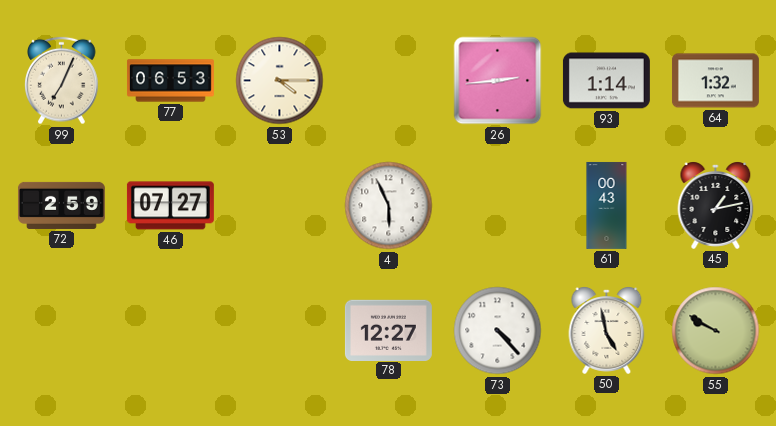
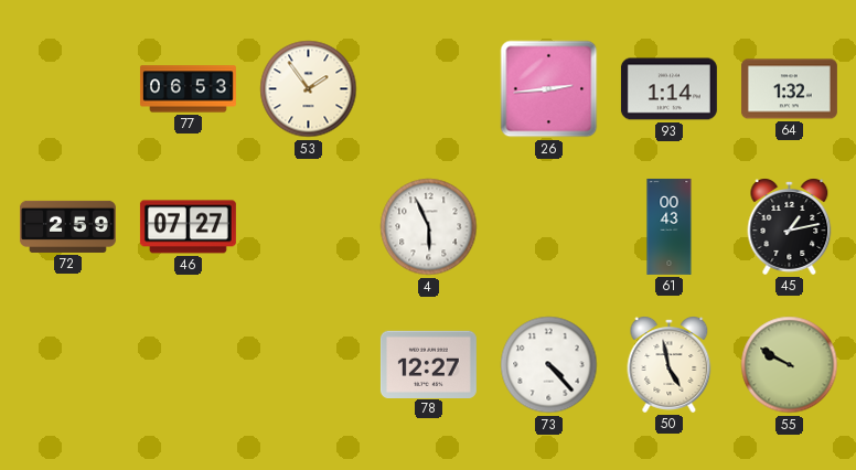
99: 7:04 -> none (62, 81)
53: 4:15 -> 1:54 (309, 89)
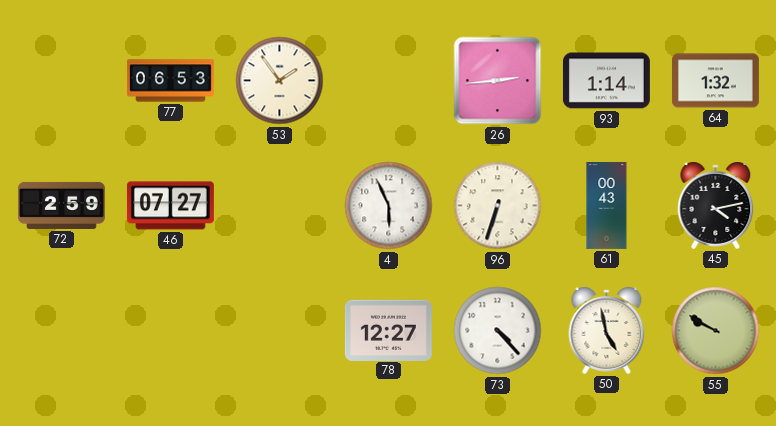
96: none -> 6:33 (498, 206)
45: 1:13 -> 4:13 (716, 205)
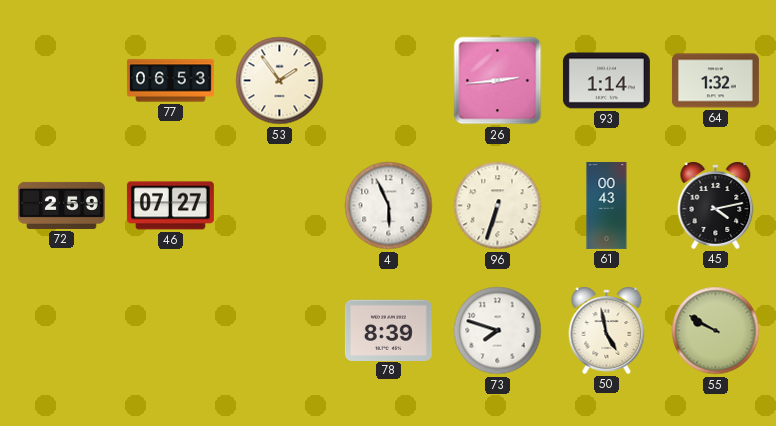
78: 12:27 -> 8:39 (388, 330)
73: 4:23 -> 7:48 (498, 331)
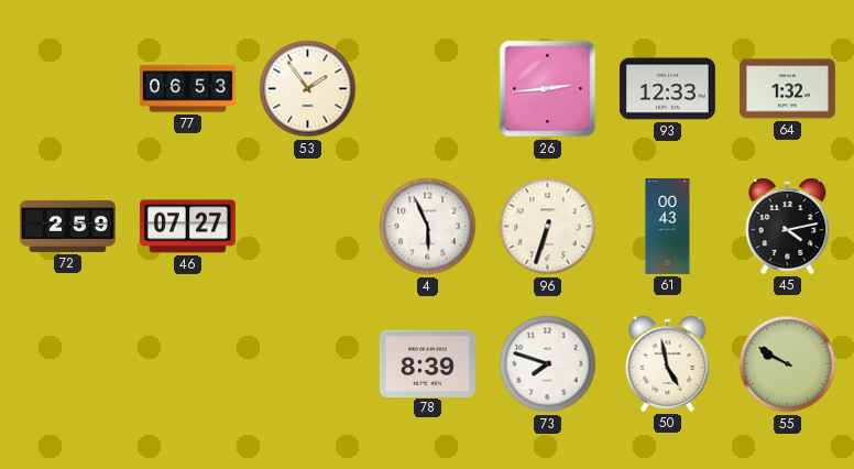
93: 1:14 -> 12:33 (667, 89)
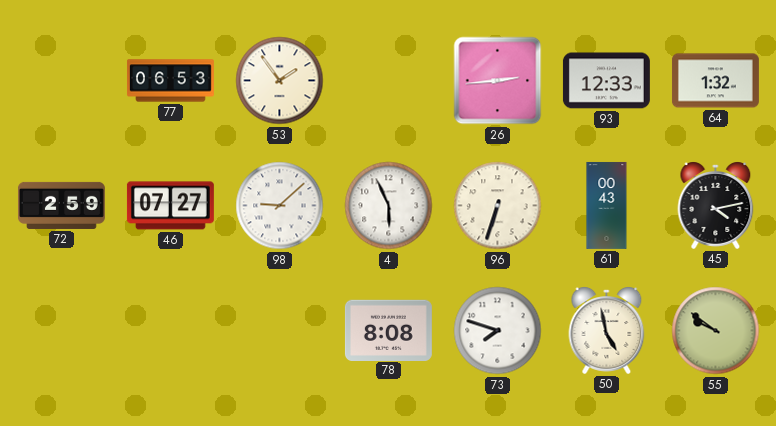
98: none -> 9:08 (280, 206)
78: 8:39 -> 8:08 (388, 330)
55: 9:50 -> 9:51 (716, 331)
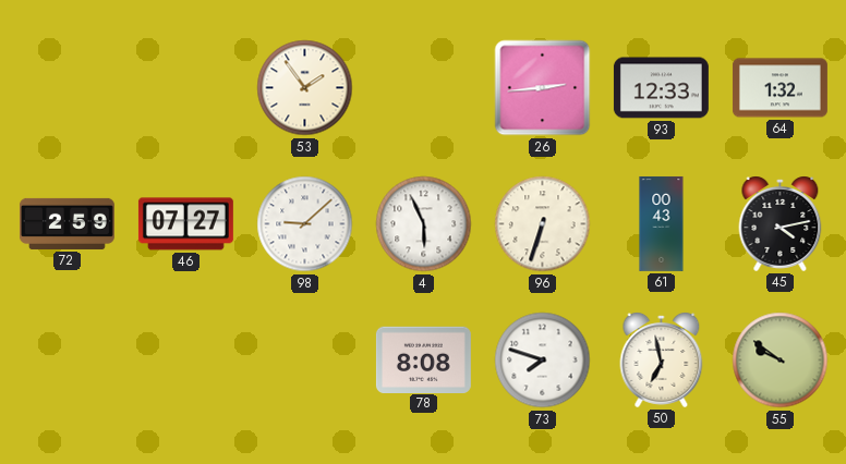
77: 06:53 -> none (170, 81)
50: 4:58 -> 6:58 (662, 359)
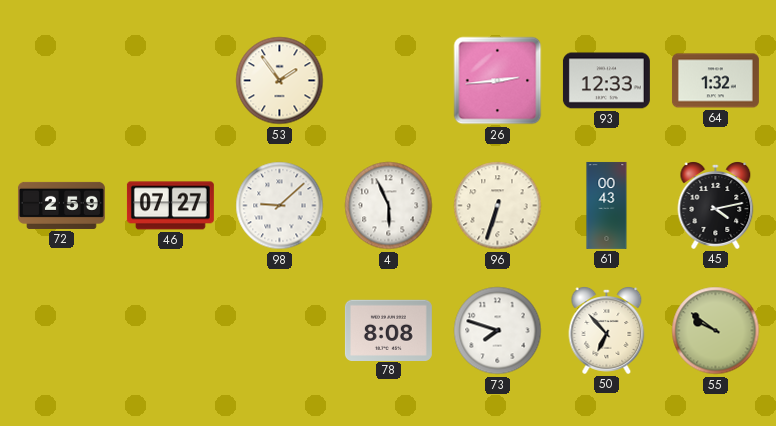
50: 6:58 -> 6:53 (607, 330)
